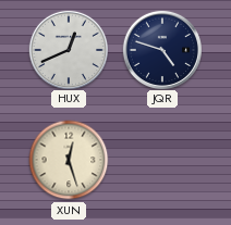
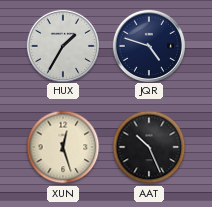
HUX: 12:41 -> 1:35 (62, 45)
AAT: none -> 10:26 (149, 147)
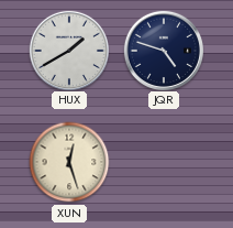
HUX: 1:35 -> 1:40 (68, 50)
AAT: 10:26 -> none (149, 147)
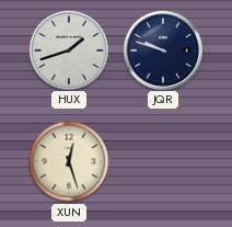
HUX: 1:40 -> 1:42 (68, 49)
JQR: 4:48 -> 9:48 (162, 49)
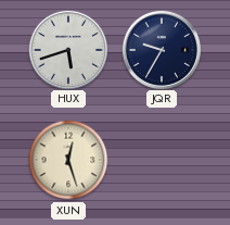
HUX: 1:42 -> 5:42 (67, 49)
JQR: 9:48 -> 9:35 (161, 49)
